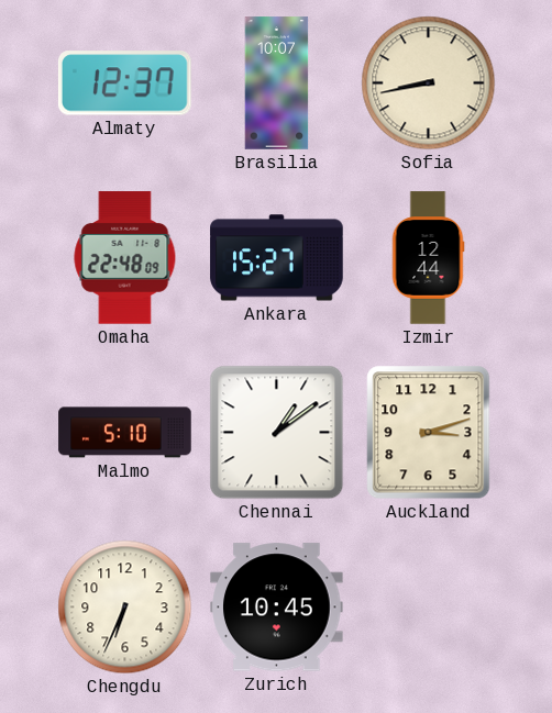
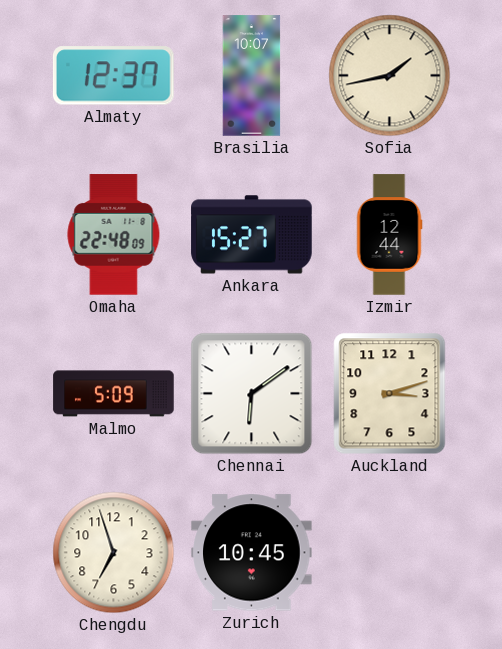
Sofia: 8:43 -> 1:43 (390, 76)
Malmo: 5:10 -> 5:09 (114, 394)
Chennai: 1:09 -> 6:09 (252, 394)
Chengdu: 6:34 -> 6:57 (114, 553)
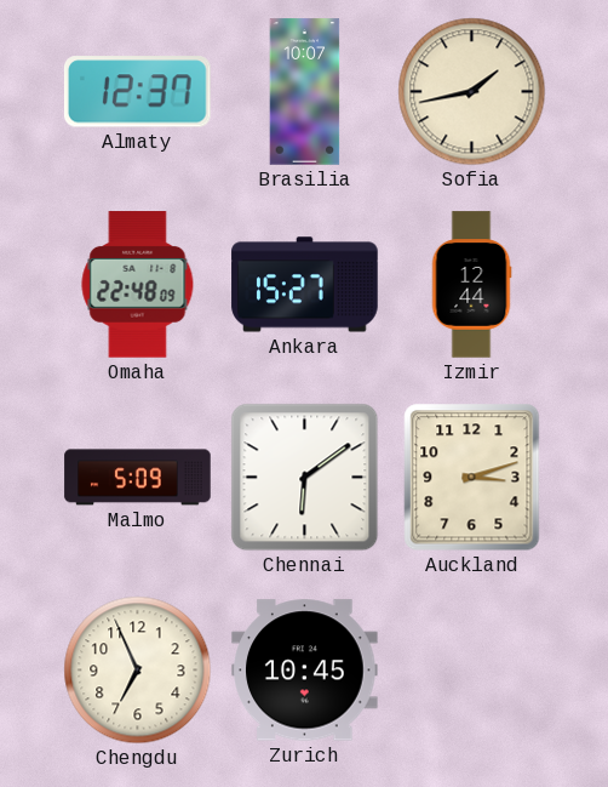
Chengdu: 6:57 -> 6:56 (138, 671)
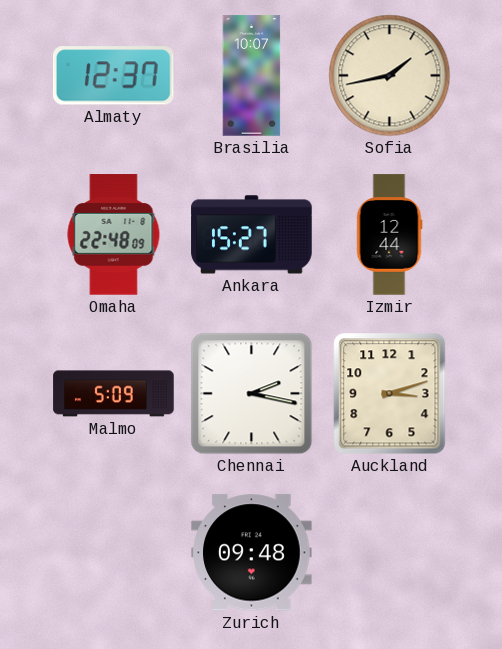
Chennai: 6:09 -> 2:17 (252, 394)
Chengdu: 6:56 -> none (138, 671)
Zurich: 10:45 -> 09:48 (252, 553)
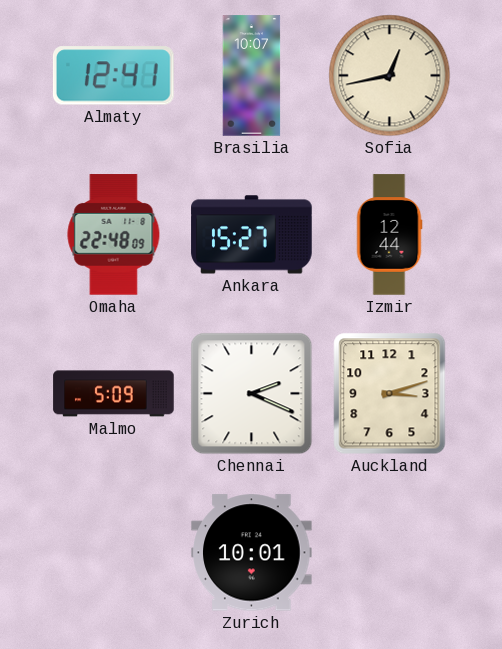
Almaty: 12:37 -> 12:41 (113, 76)
Sofia: 1:43 -> 12:43 (390, 76)
Chennai: 2:17 -> 2:19 (252, 394)
Zurich: 09:48 -> 10:01 (252, 553)
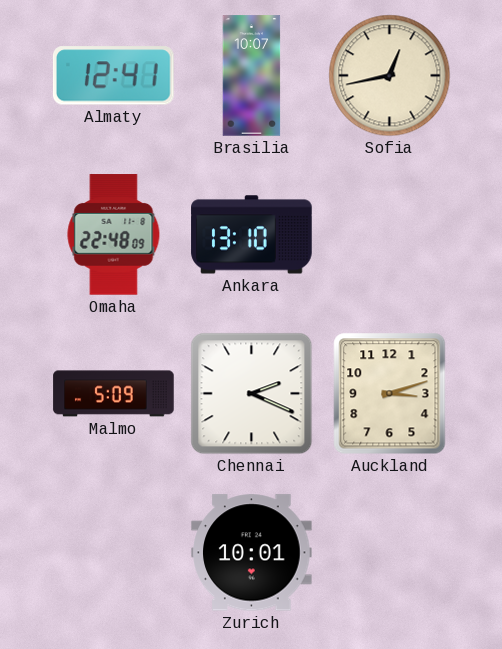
Ankara: 15:27 -> 13:10 (252, 235)
Izmir: 12:44 -> none (389, 235)
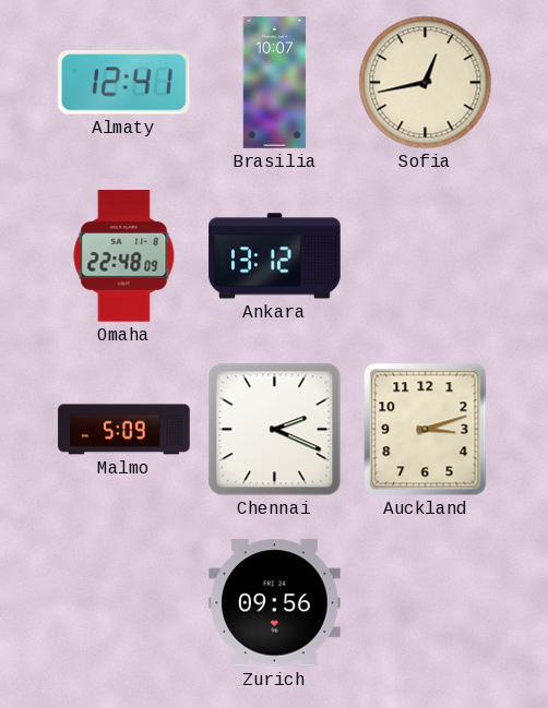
Ankara: 13:10 -> 13:12 (275, 256)
Zurich: 10:01 -> 09:56 (275, 603)
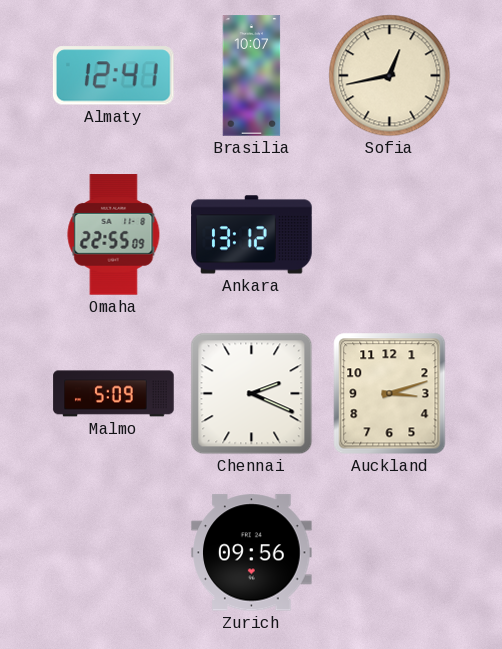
Omaha: 22:48 -> 22:55 (114, 235)
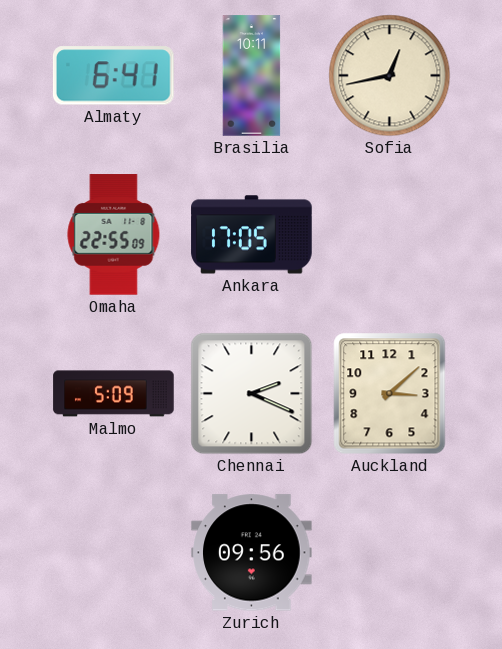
Almaty: 12:41 -> 6:41 (113, 76)
Brasilia: 10:07 -> 10:11 (252, 76)
Ankara: 13:12 -> 17:05 (252, 235)
Auckland: 3:12 -> 3:08 (390, 394)
